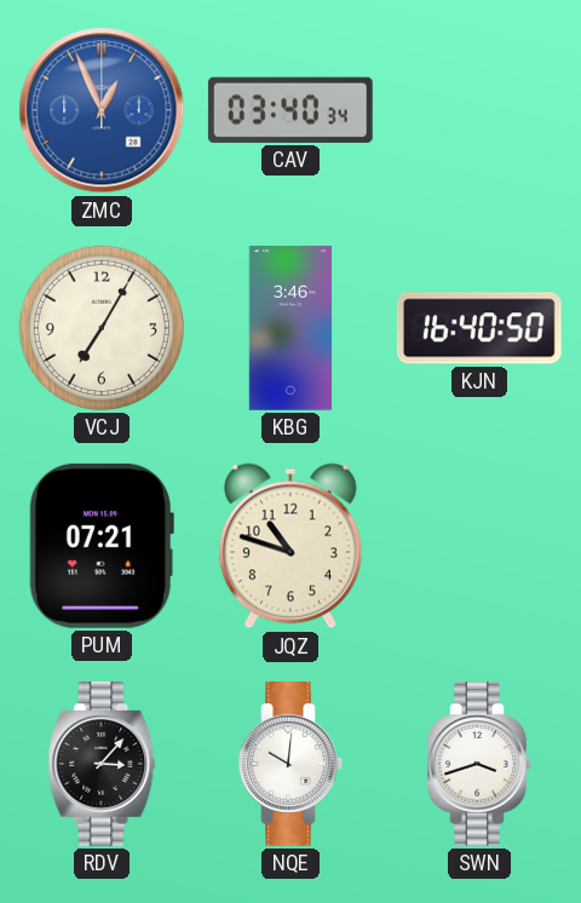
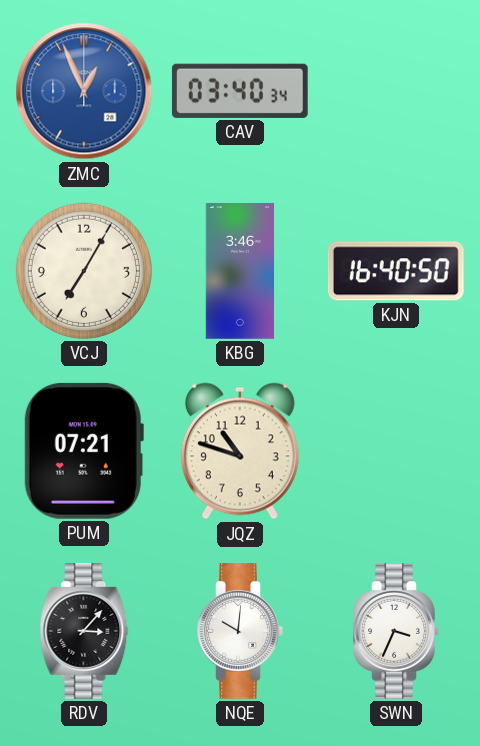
SWN: 3:42 -> 3:34 (396, 632)
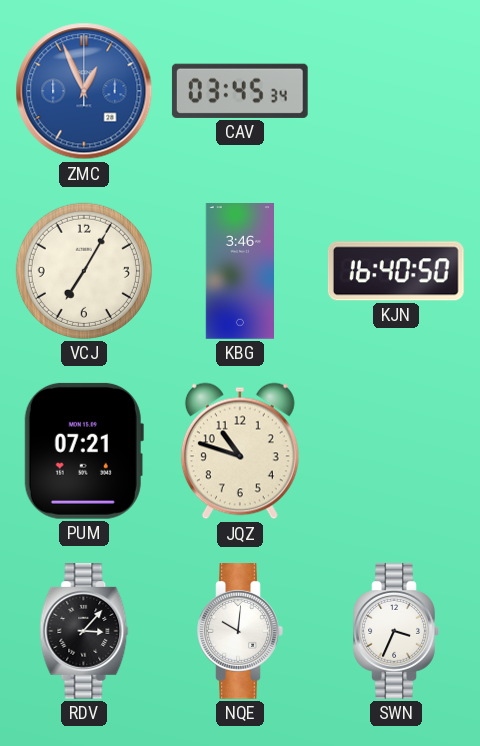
CAV: 03:40 -> 03:45 (240, 91)
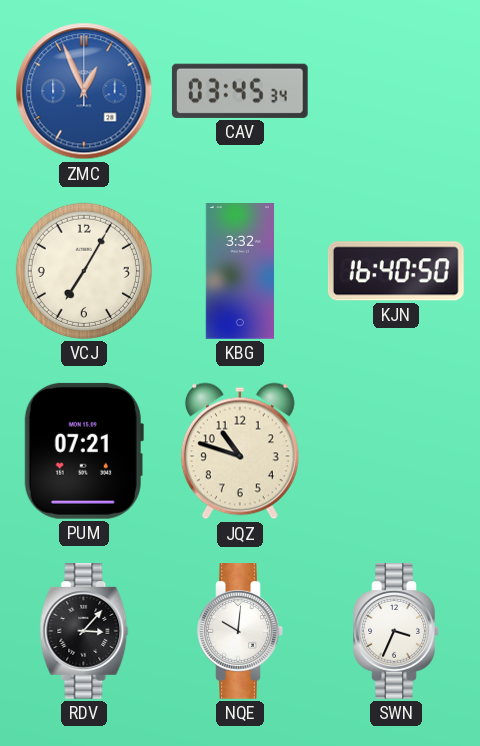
KBG: 3:46 -> 3:32 (239, 272)
